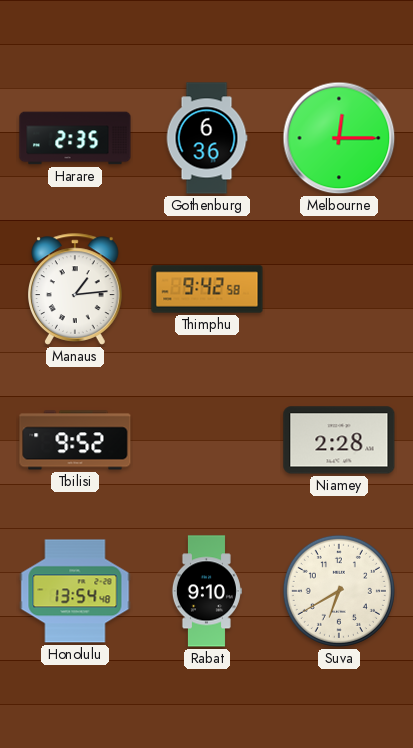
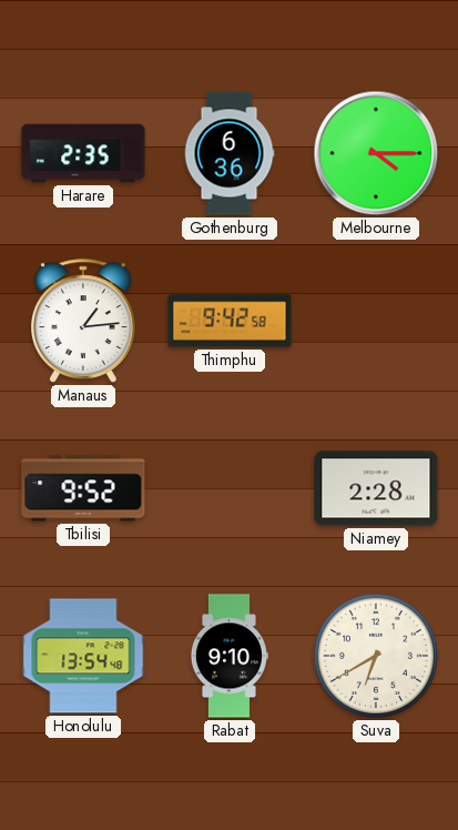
Melbourne: 12:15 -> 4:15 (376, 153)
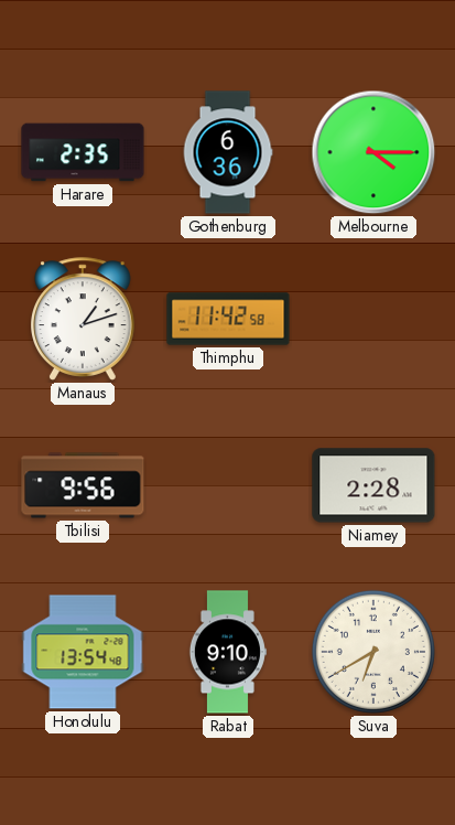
Manaus: 1:14 -> 1:12 (84, 319)
Thimphu: 9:42 -> 11:42 (228, 319)
Tbilisi: 9:52 -> 9:56 (83, 485)
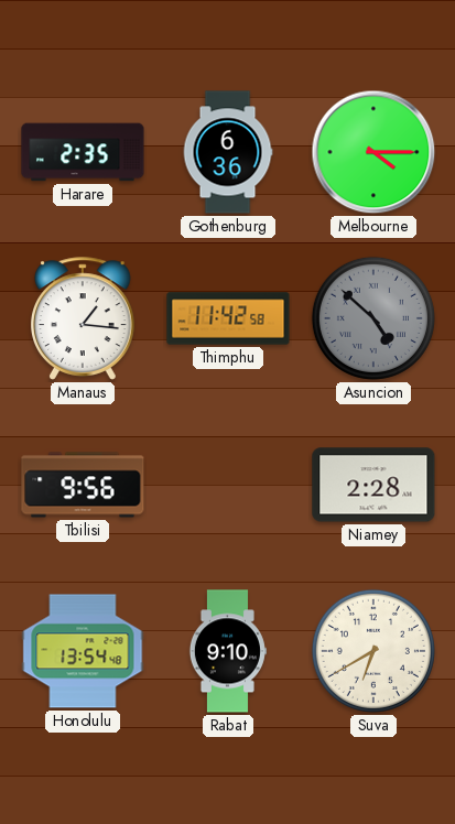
Manaus: 1:12 -> 1:16 (84, 318)
Asuncion: none -> 4:52 (373, 318)
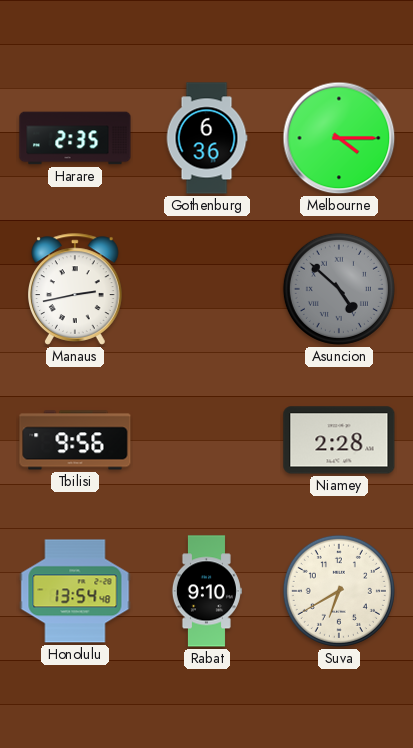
Manaus: 1:16 -> 2:43 (76, 289)
Thimphu: 11:42 -> none (228, 318)
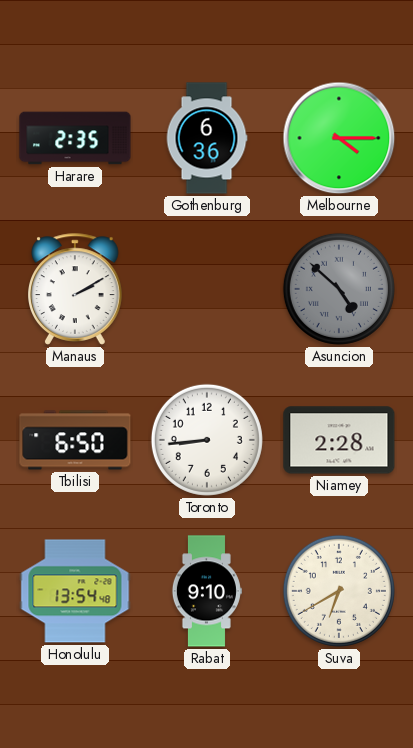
Manaus: 2:43 -> 2:10 (76, 289)
Tbilisi: 9:56 -> 6:50 (75, 440)
Toronto: none -> 8:44 (207, 440)
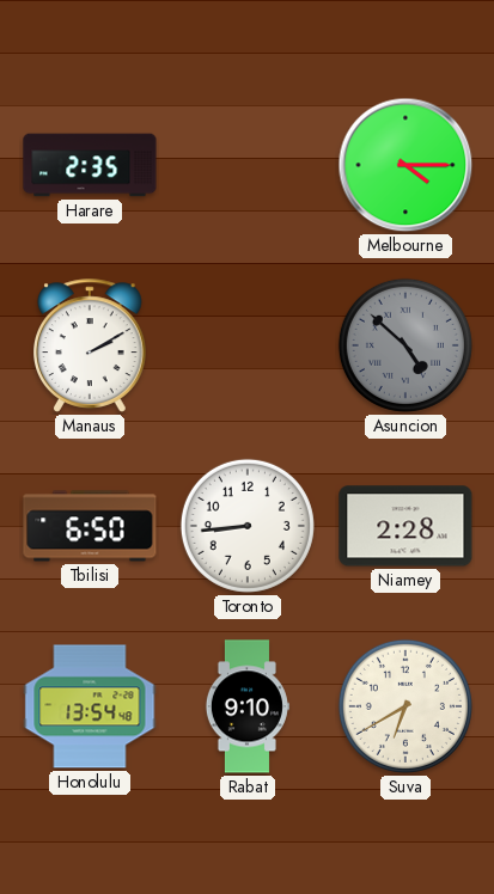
Gothenburg: 6:36 -> none (207, 138)
